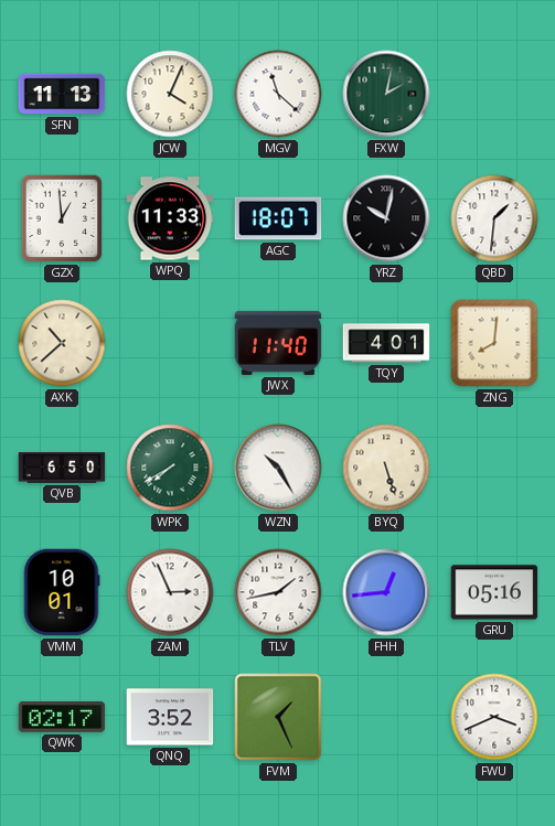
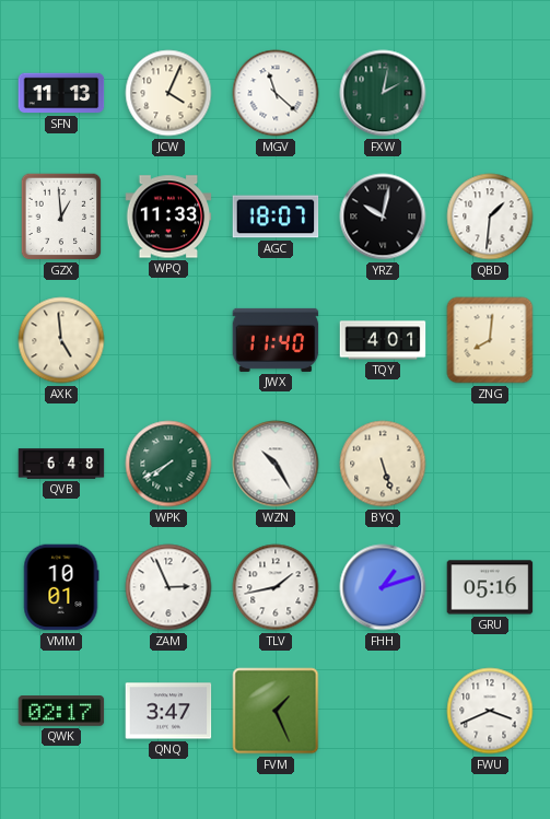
AXK: 10:38 -> 4:59 (61, 340)
QVB: 6:50 -> 6:48 (61, 464)
FHH: 12:44 -> 1:12 (383, 587)
QNQ: 3:52 -> 3:47 (168, 711)
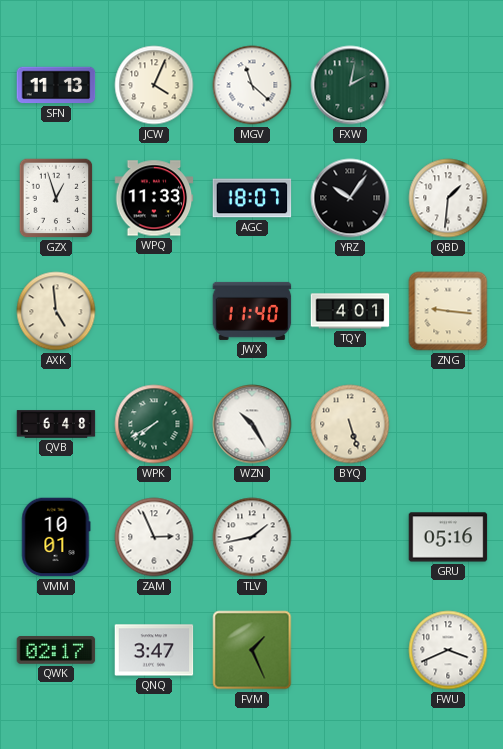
GZX: 12:59 -> 12:57 (56, 198)
YRZ: 10:02 -> 10:06 (350, 198)
ZNG: 8:01 -> 9:16 (448, 311)
FHH: 1:12 -> none (383, 587)
